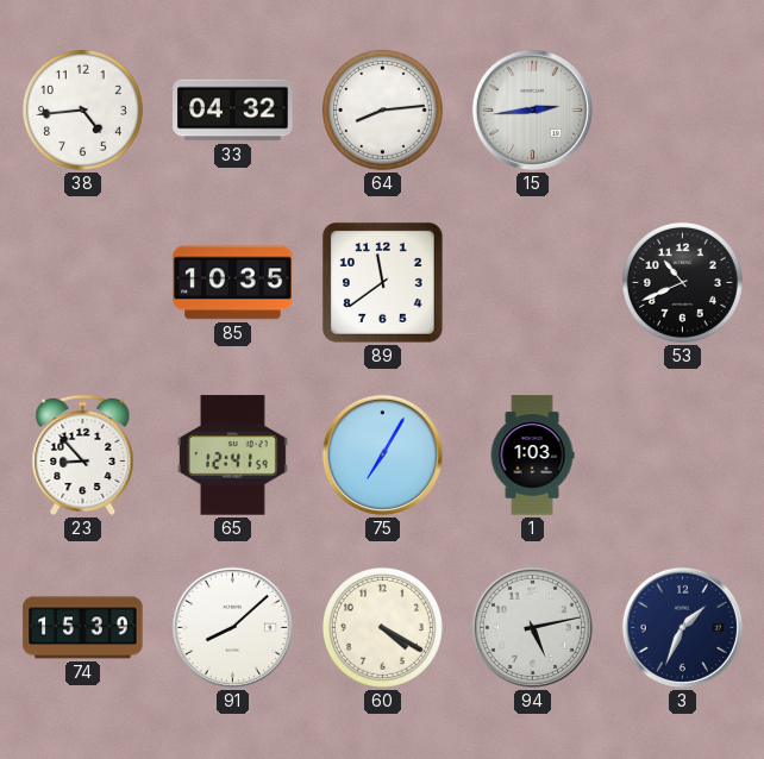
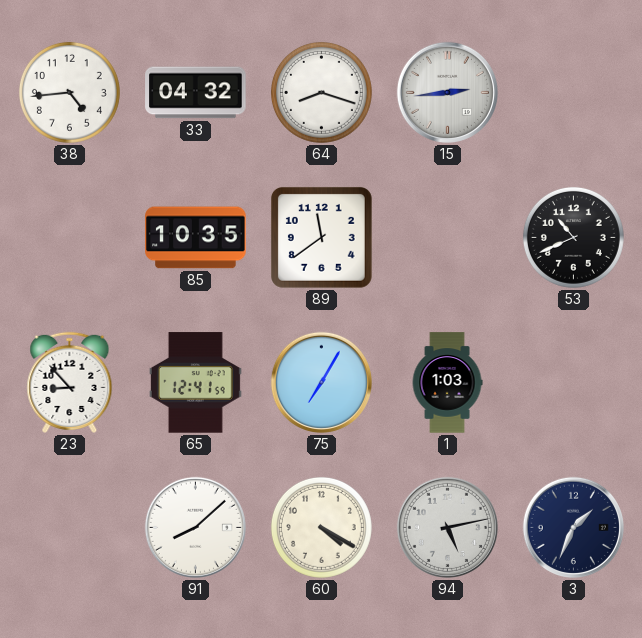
64: 8:14 -> 8:18 (321, 92)
74: 15:39 -> none (83, 628)
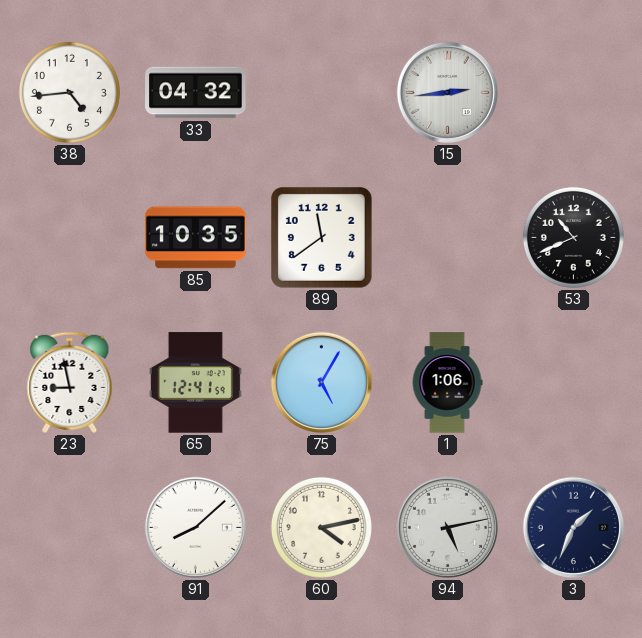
64: 8:18 -> none (321, 92)
23: 8:53 -> 8:58 (70, 382)
75: 7:05 -> 5:05 (321, 382)
1: 1:03 -> 1:06 (447, 383)
60: 4:20 -> 4:13 (321, 527)
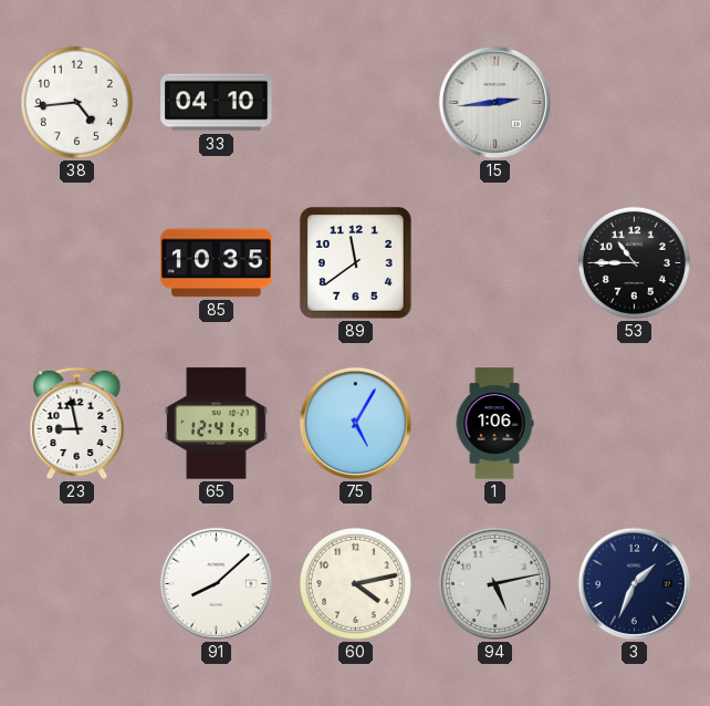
33: 04:32 -> 04:10 (217, 103)
53: 10:41 -> 10:45 (634, 262)
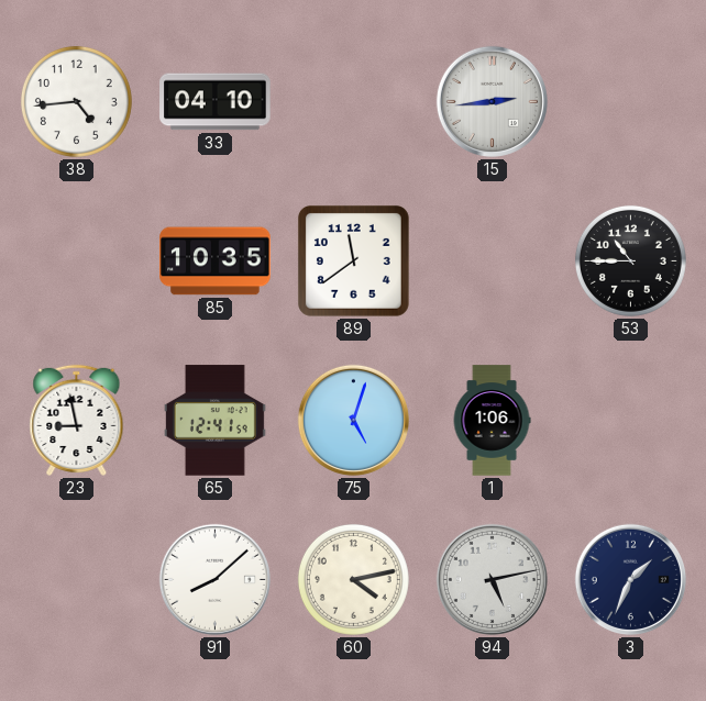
75: 5:05 -> 5:03 (353, 420)
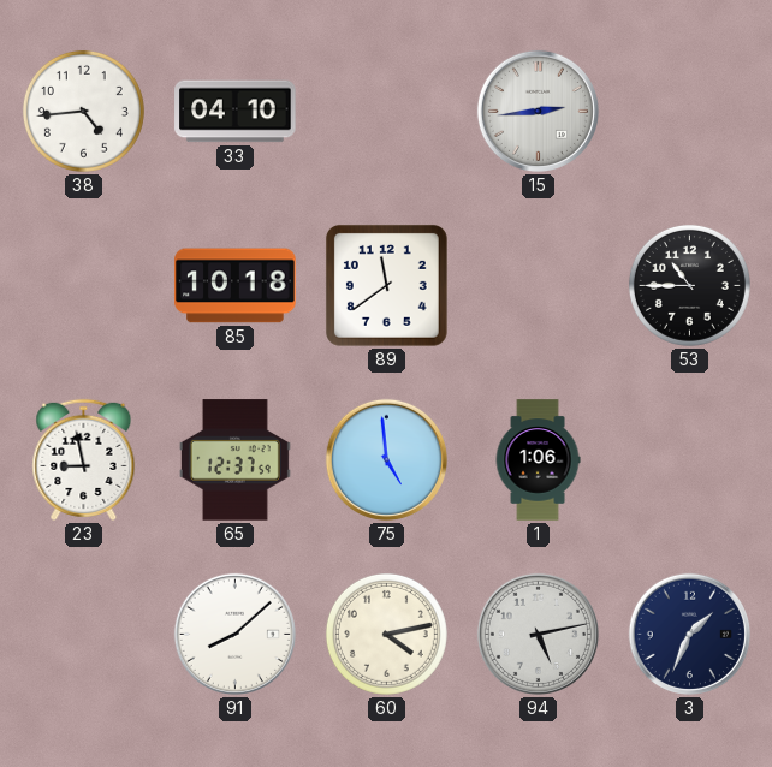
85: 10:35 -> 10:18 (236, 286)
65: 12:41 -> 12:37 (234, 460)
75: 5:03 -> 4:59 (386, 459)
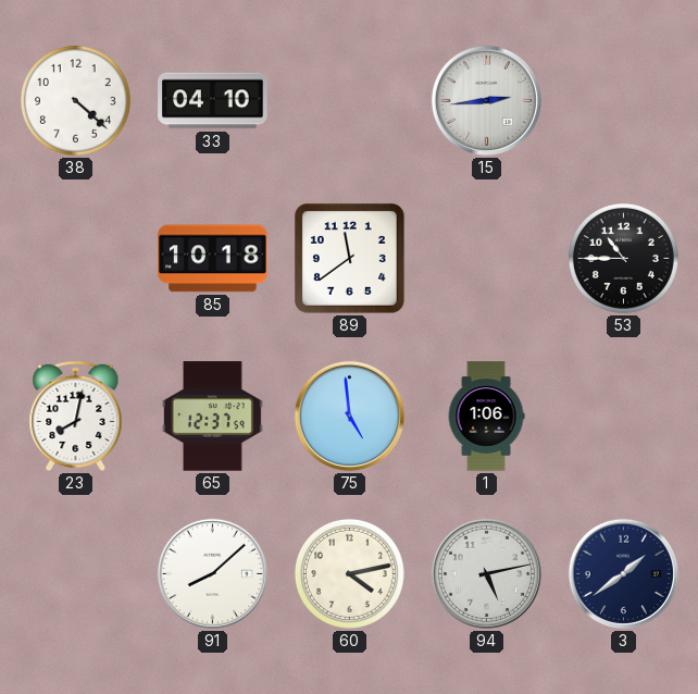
38: 4:44 -> 4:22 (75, 100)
23: 8:58 -> 8:02 (76, 416)
3: 1:34 -> 1:39 (623, 573)
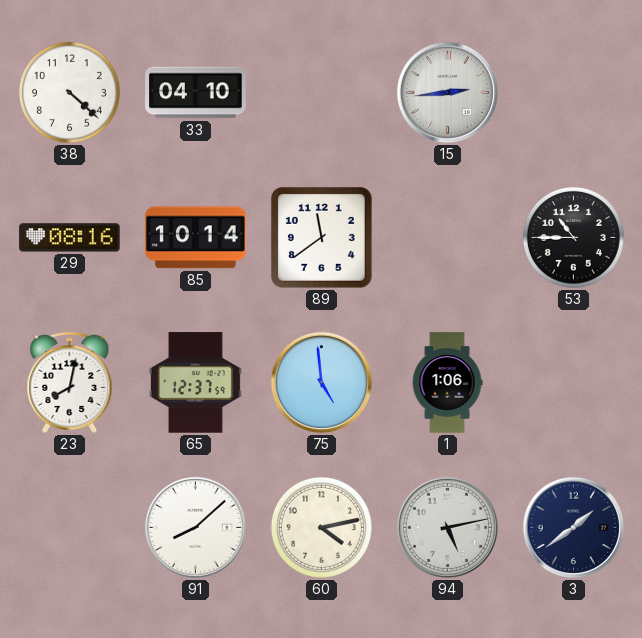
29: none -> 08:16 (70, 238)
85: 10:18 -> 10:14 (196, 238)
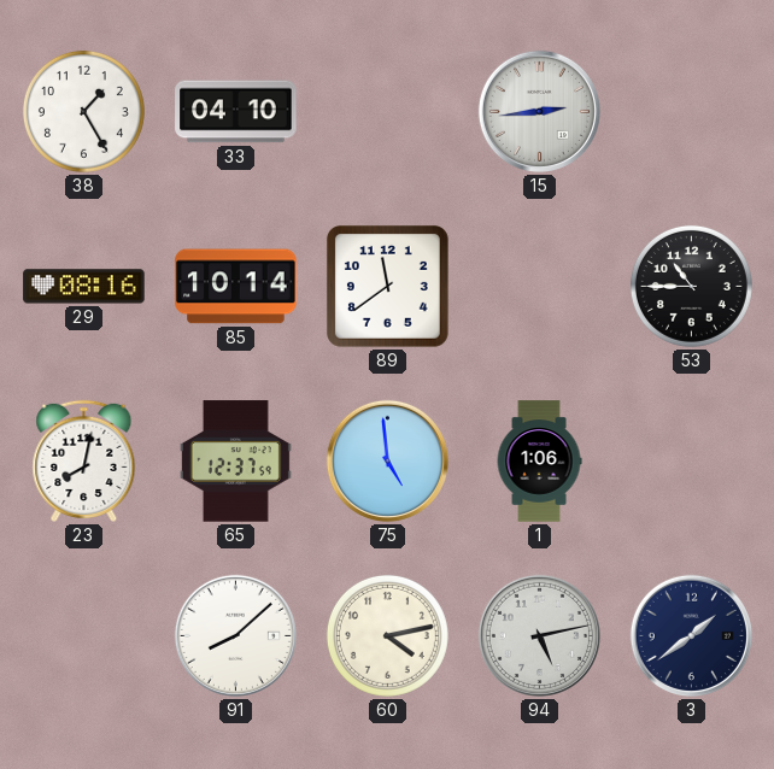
38: 4:22 -> 1:25 (83, 111)
